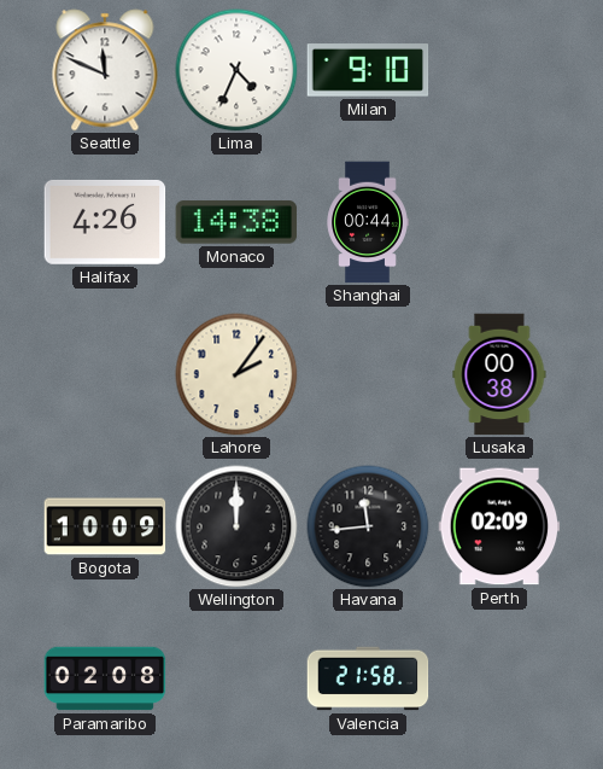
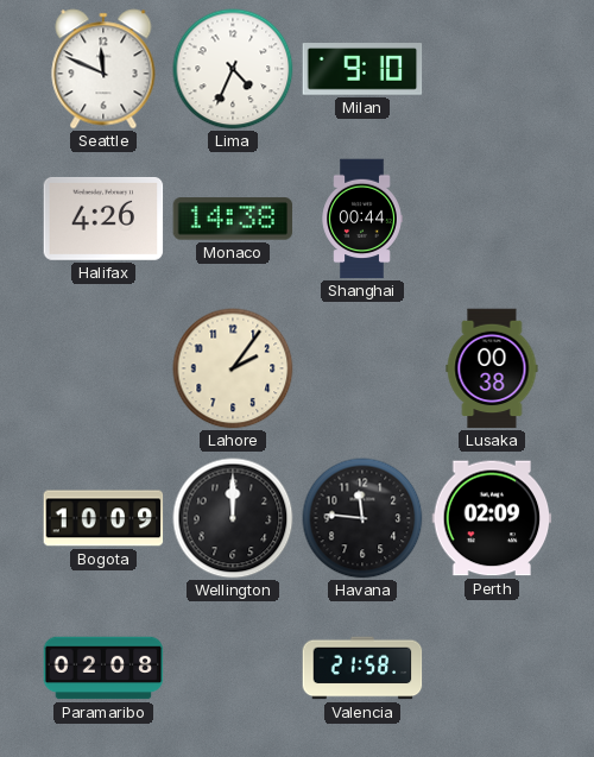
Havana: 11:44 -> 11:46 (362, 518)
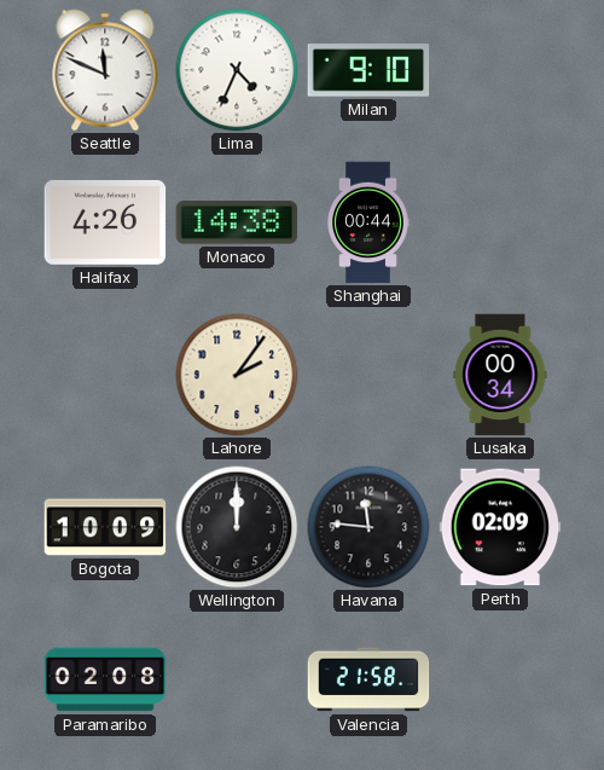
Lusaka: 00:38 -> 00:34 (500, 375)
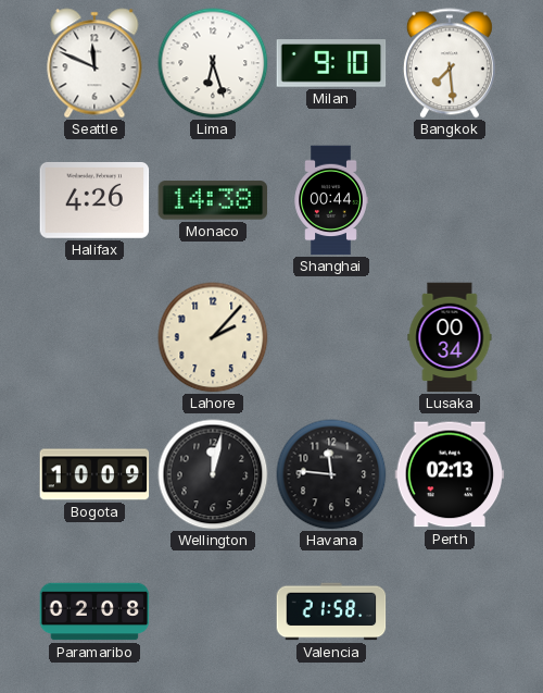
Lima: 4:34 -> 6:27 (213, 63)
Bangkok: none -> 7:29 (450, 63)
Lahore: 2:06 -> 2:07 (213, 337)
Wellington: 12:00 -> 12:02 (213, 474)
Perth: 02:09 -> 02:13 (450, 474)
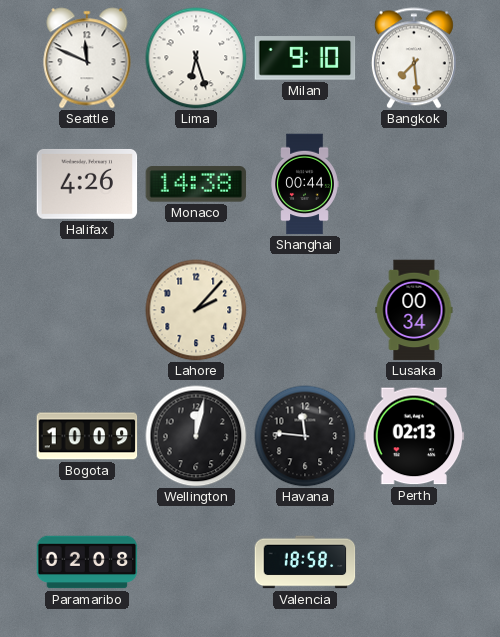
Valencia: 21:58 -> 18:58 (305, 562)
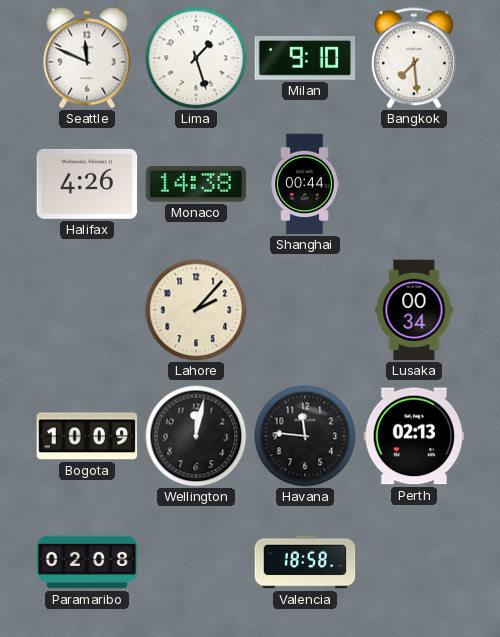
Lima: 6:27 -> 1:27 (196, 58)
